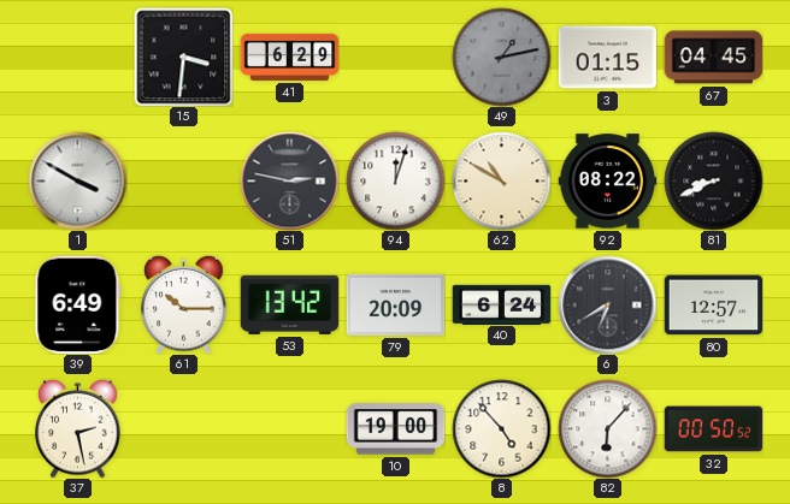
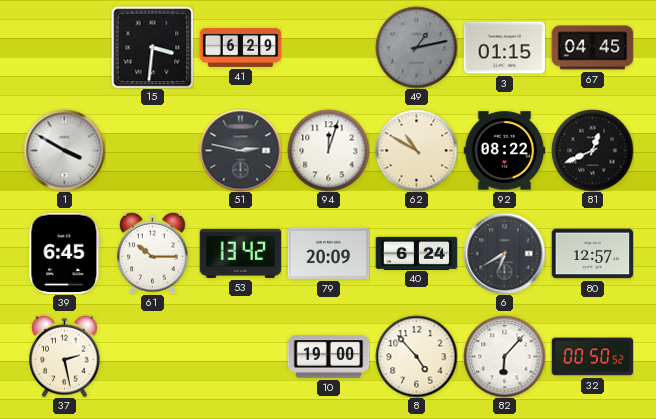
81: 8:41 -> 12:41 (592, 150)
39: 6:49 -> 6:45 (65, 253)
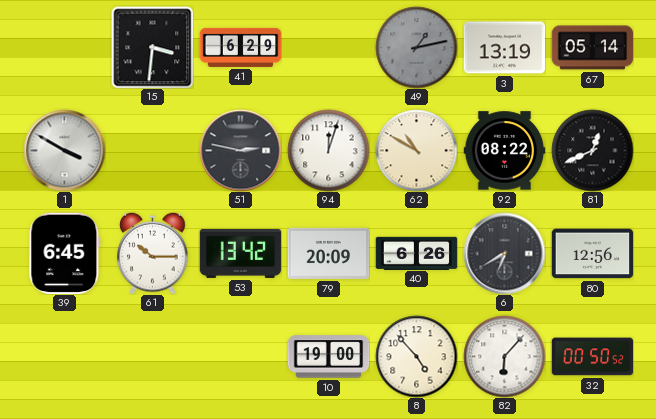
3: 01:15 -> 13:19 (504, 48)
67: 04:45 -> 05:14 (592, 48)
40: 6:24 -> 6:26 (416, 253)
80: 12:57 -> 12:56 (592, 254)
37: 2:28 -> none (65, 356)
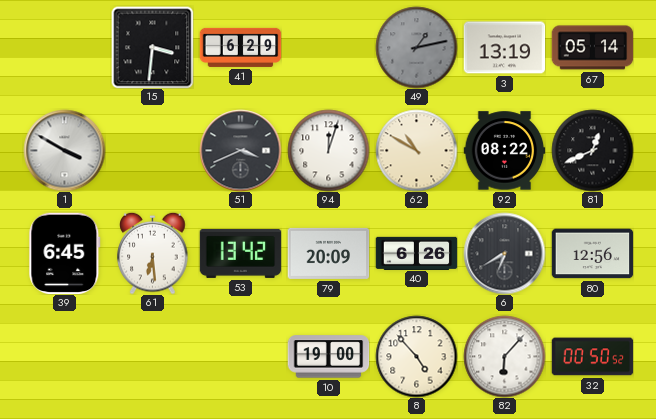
51: 2:47 -> 3:41 (240, 150)
61: 10:15 -> 6:29 (153, 253)
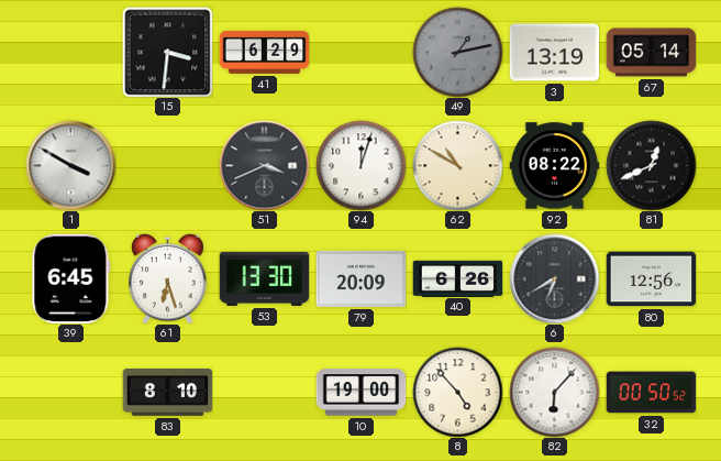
61: 6:29 -> 6:27 (168, 278)
53: 13:42 -> 13:30 (264, 278)
83: none -> 8:10 (167, 392)
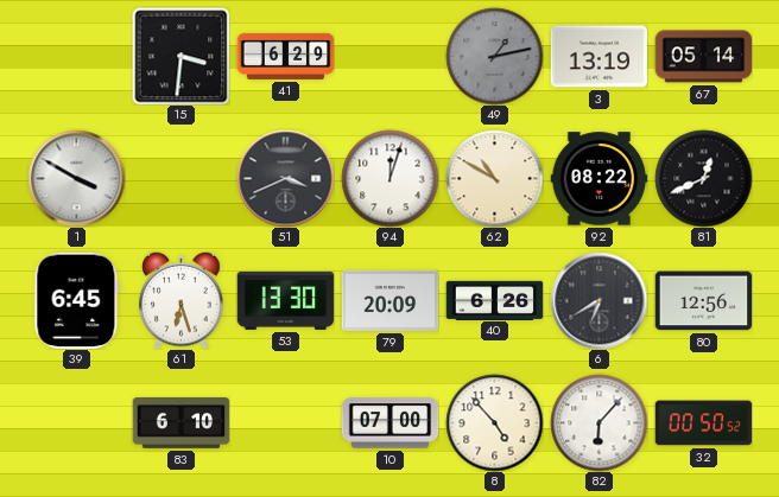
83: 8:10 -> 6:10 (180, 422)
10: 19:00 -> 07:00 (389, 423)
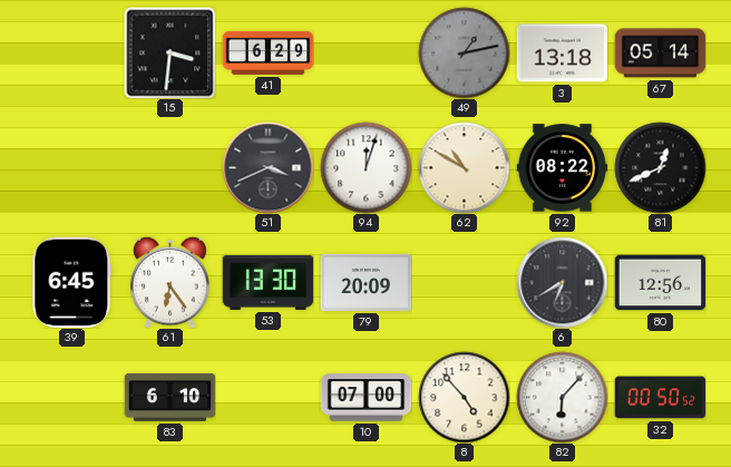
3: 13:19 -> 13:18 (562, 53)
1: 3:50 -> none (76, 178)
61: 6:27 -> 6:24 (170, 282)
40: 6:26 -> none (494, 300)
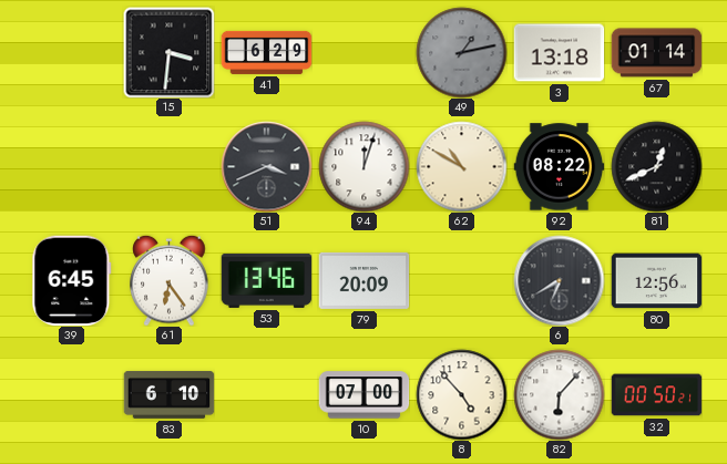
67: 05:14 -> 01:14 (656, 53)
53: 13:30 -> 13:46 (266, 280)
32: 00:50:52 -> 00:50:21 (656, 395)
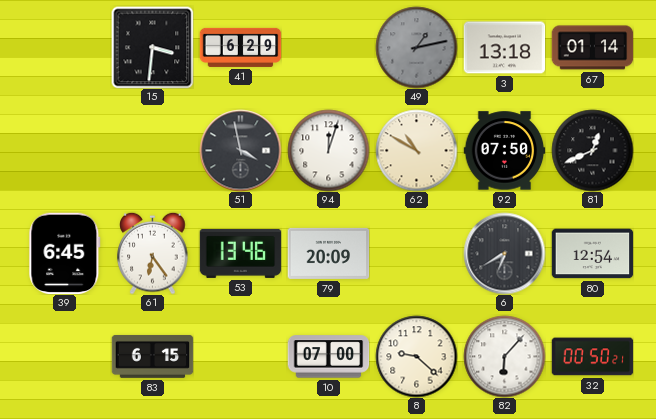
51: 3:41 -> 3:58 (240, 150)
92: 08:22 -> 07:50 (504, 151)
80: 12:56 -> 12:54 (592, 254)
83: 6:10 -> 6:15 (152, 356)
8: 4:53 -> 9:22 (416, 356)
